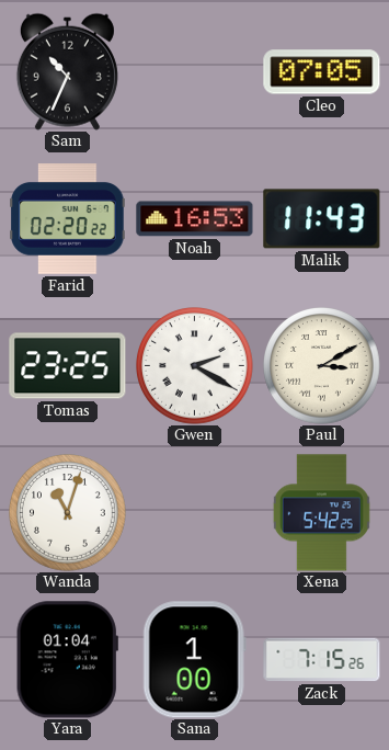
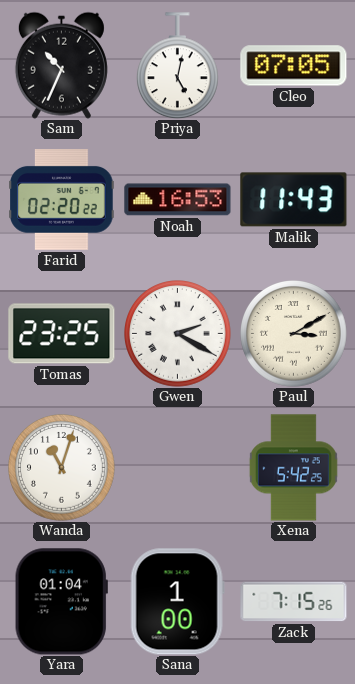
Priya: none -> 5:02 (177, 66)
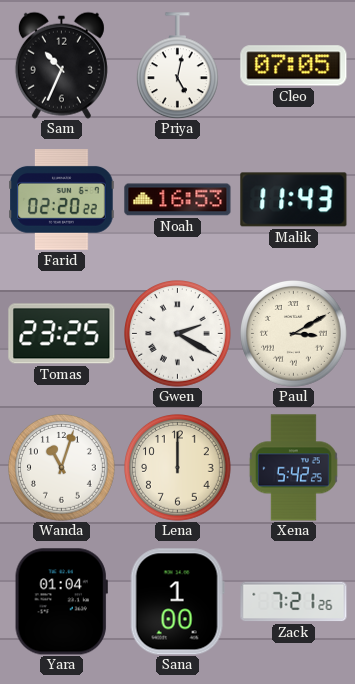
Lena: none -> 12:00 (178, 468)
Zack: 7:15 -> 7:21 (294, 602)
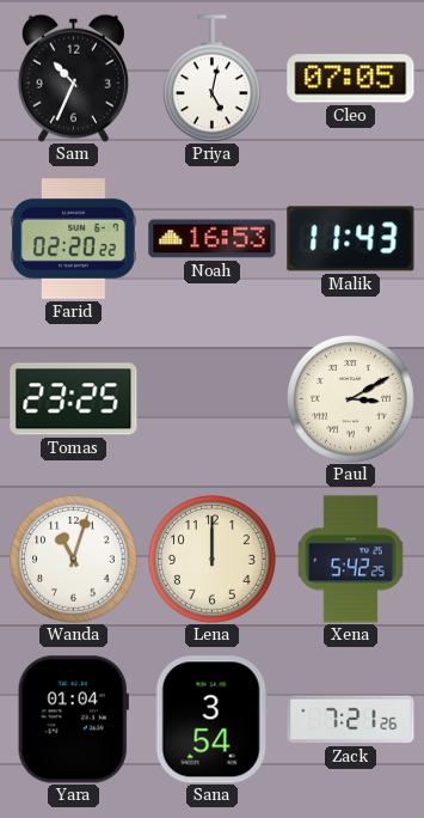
Gwen: 2:20 -> none (178, 334)
Sana: 1:00 -> 3:54 (211, 720)
